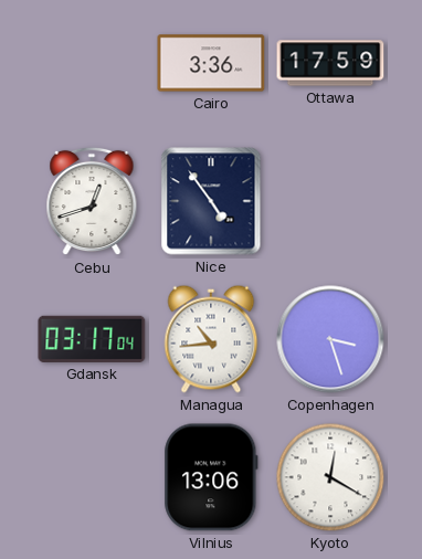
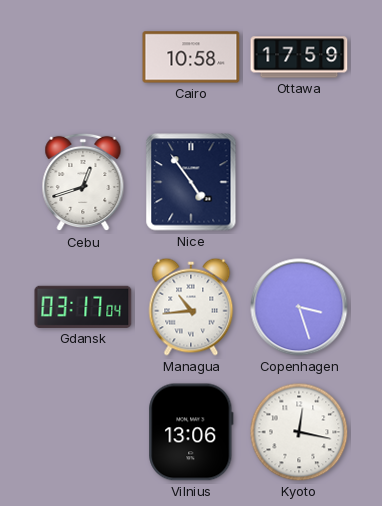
Cairo: 3:36 -> 10:58 (191, 57)
Kyoto: 12:20 -> 12:17 (299, 432)
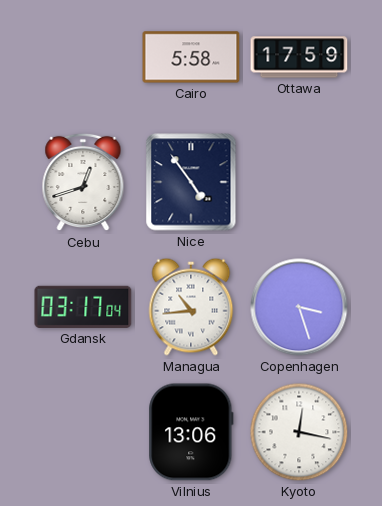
Cairo: 10:58 -> 5:58 (191, 57)
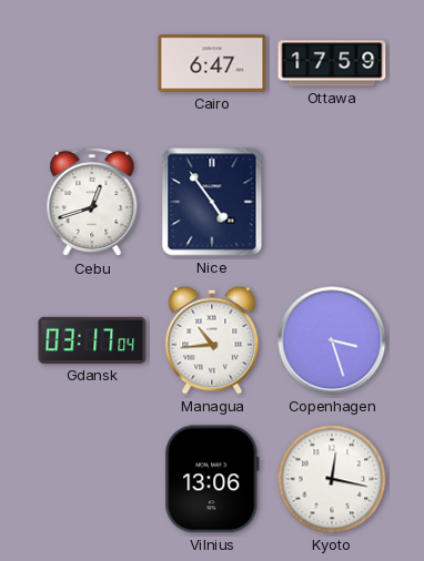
Cairo: 5:58 -> 6:47 (212, 63)
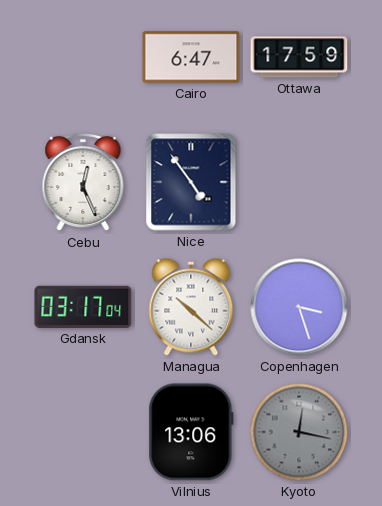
Cebu: 12:42 -> 12:26 (83, 182)
Managua: 10:44 -> 10:22 (191, 307)
Kyoto dial: white -> grey (299, 432)
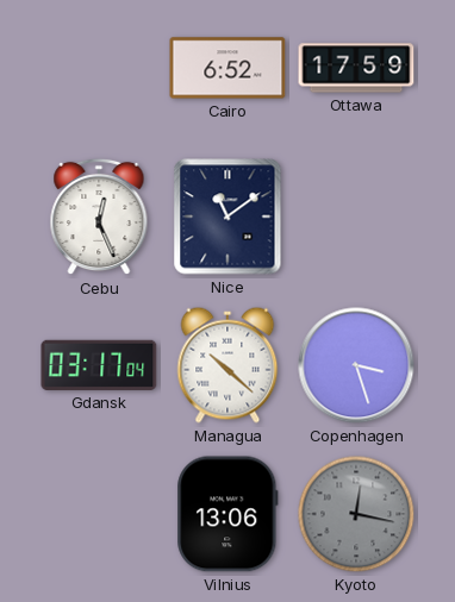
Cairo: 6:47 -> 6:52 (227, 68)
Nice: 4:54 -> 11:09 (227, 217)
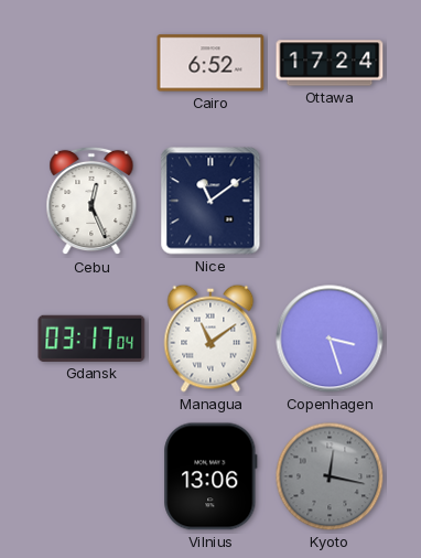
Ottawa: 17:59 -> 17:24 (330, 63)
Managua: 10:22 -> 11:09 (210, 339)
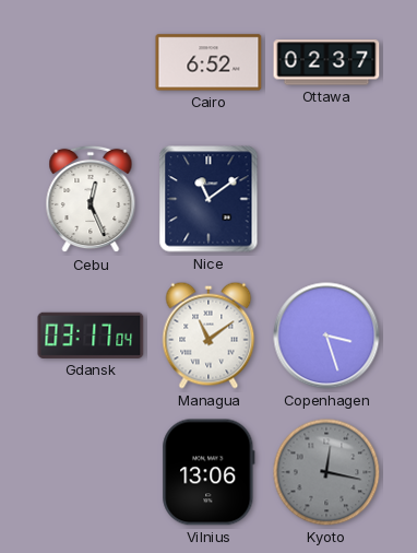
Ottawa: 17:24 -> 02:37 (326, 62)
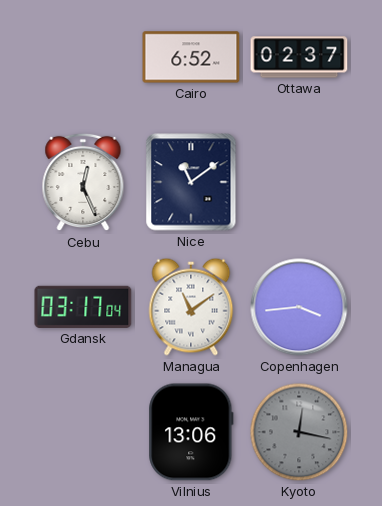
Copenhagen: 3:27 -> 3:44 (299, 307)
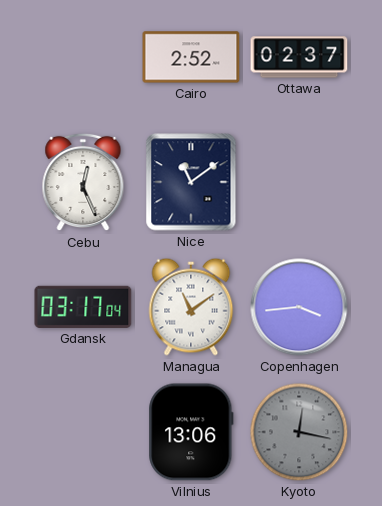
Cairo: 6:52 -> 2:52 (191, 57)
